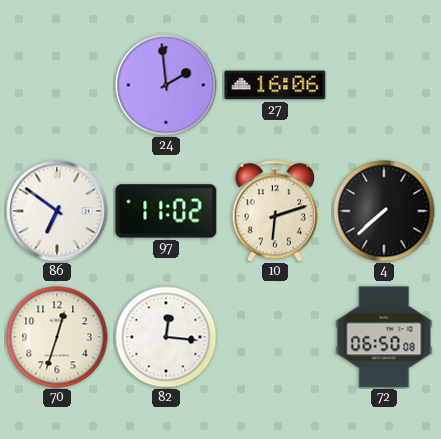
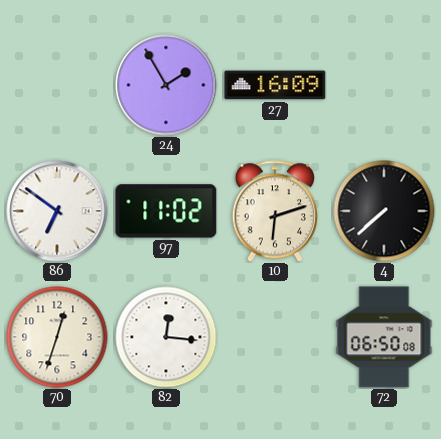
24: 1:59 -> 1:55 (166, 85)
27: 16:06 -> 16:09 (275, 85)
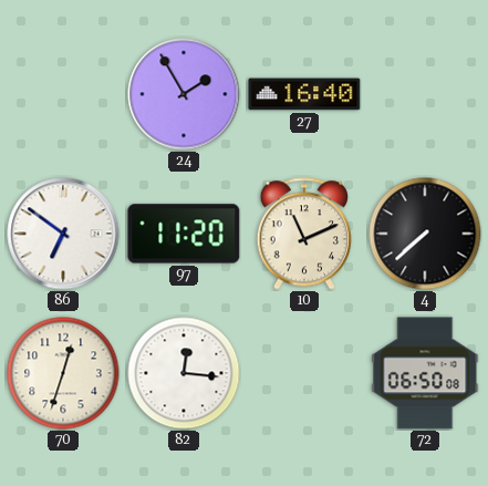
27: 16:09 -> 16:40 (304, 94)
97: 11:02 -> 11:20 (184, 234)
10: 6:12 -> 11:11 (303, 234)
